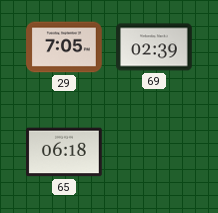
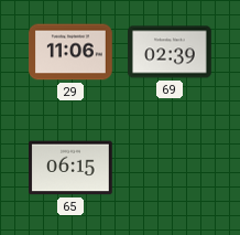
29: 7:05 -> 11:06 (70, 52)
65: 06:18 -> 06:15 (72, 168)
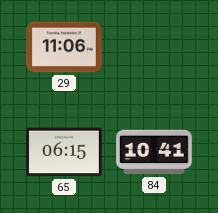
69: 02:39 -> none (170, 52)
84: none -> 10:41 (154, 152)
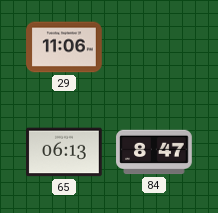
65: 06:15 -> 06:13 (65, 152)
84: 10:41 -> 8:47 (154, 152)
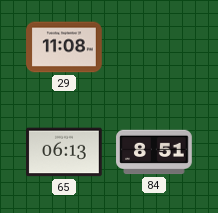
29: 11:06 -> 11:08 (64, 47)
84: 8:47 -> 8:51 (154, 152)
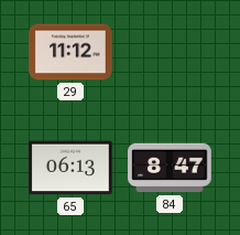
29: 11:08 -> 11:12 (70, 52)
84: 8:51 -> 8:47 (170, 168)
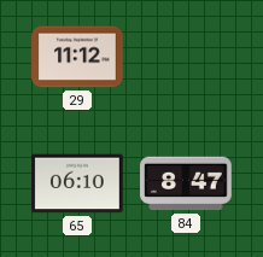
65: 06:13 -> 06:10 (78, 183)
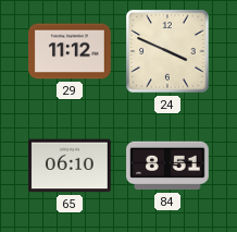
24: none -> 3:49 (167, 51)
84: 8:47 -> 8:51 (167, 166)
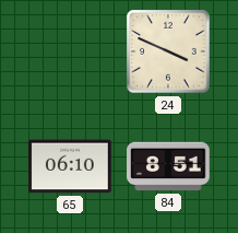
29: 11:12 -> none (70, 51)
